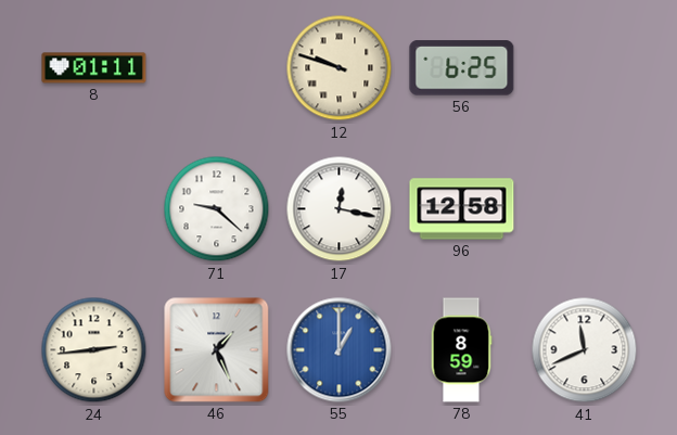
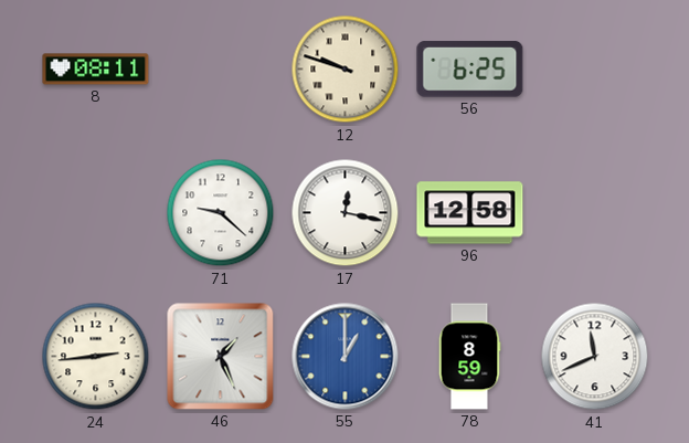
8: 01:11 -> 08:11 (96, 70)
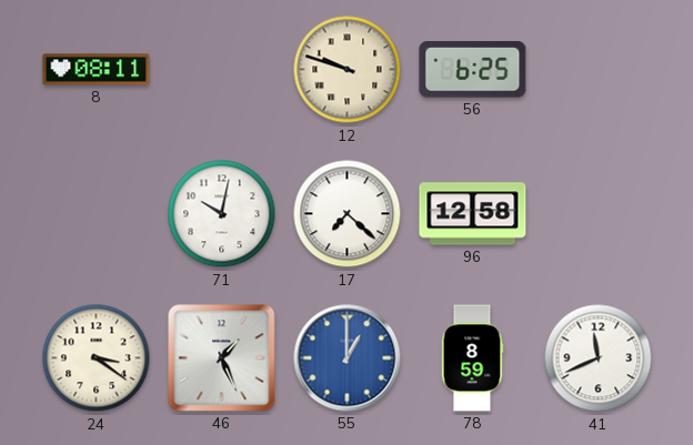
71: 9:22 -> 10:02 (222, 214)
17: 12:17 -> 7:22 (348, 214)
24: 2:44 -> 3:21 (97, 358)
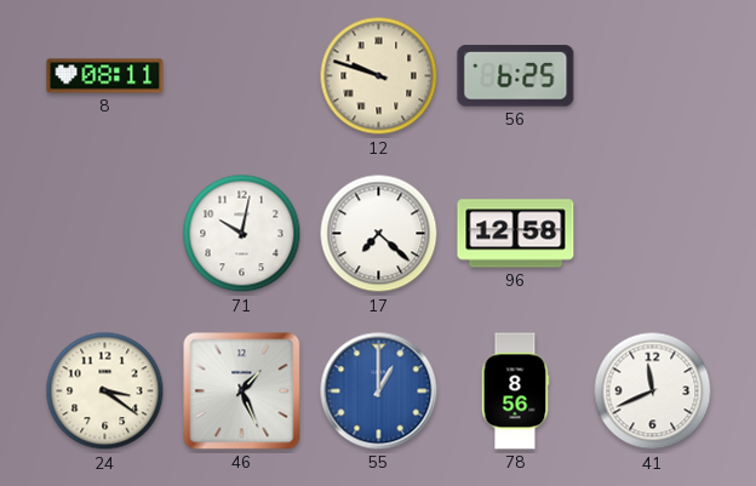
78: 8:59 -> 8:56 (515, 391)
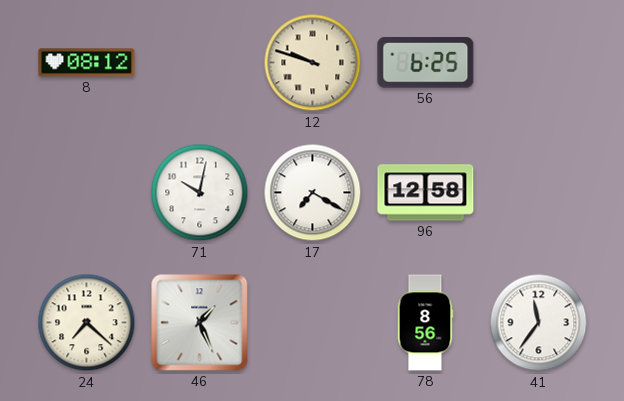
8: 08:11 -> 08:12 (87, 63)
17: 7:22 -> 7:20 (313, 193)
24: 3:21 -> 7:22 (87, 323)
55: 1:00 -> none (379, 391)
41: 11:41 -> 11:36 (539, 323)
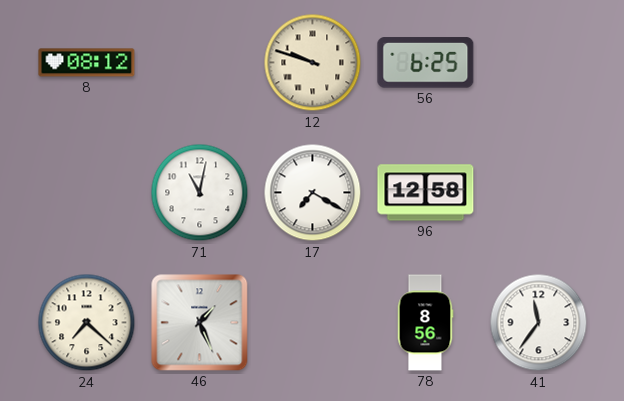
71: 10:02 -> 11:02 (200, 193)
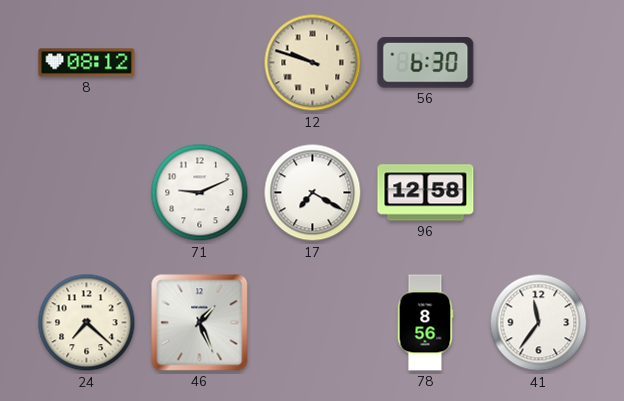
56: 6:25 -> 6:30 (426, 63)
71: 11:02 -> 9:11 (200, 193)
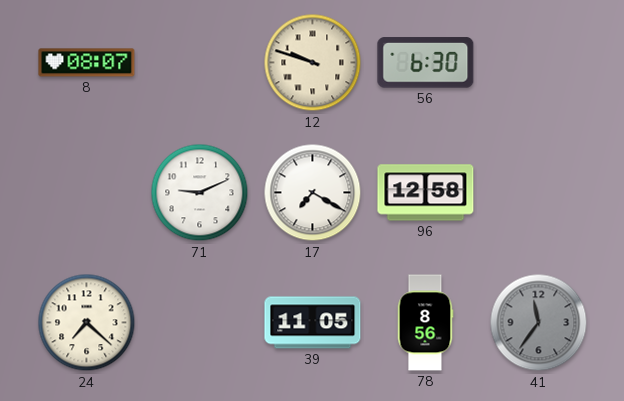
8: 08:12 -> 08:07 (87, 63)
46: 1:26 -> none (200, 323)
39: none -> 11:05 (313, 323)
41 dial: white -> grey (539, 323)
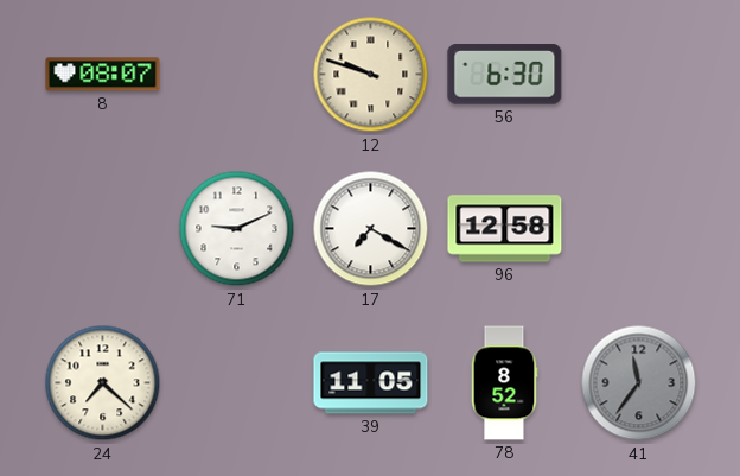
78: 8:56 -> 8:52 (504, 383)
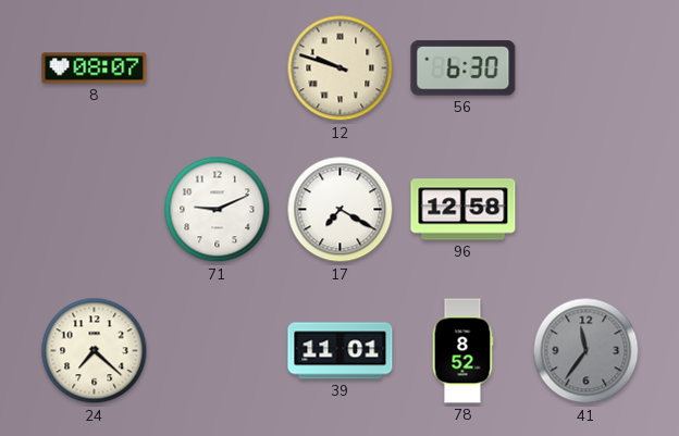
39: 11:05 -> 11:01 (341, 351)
